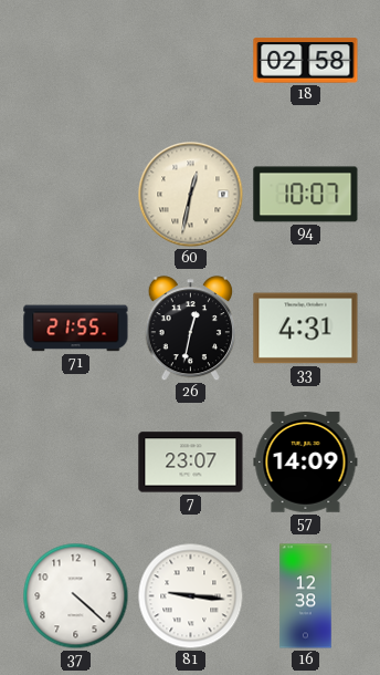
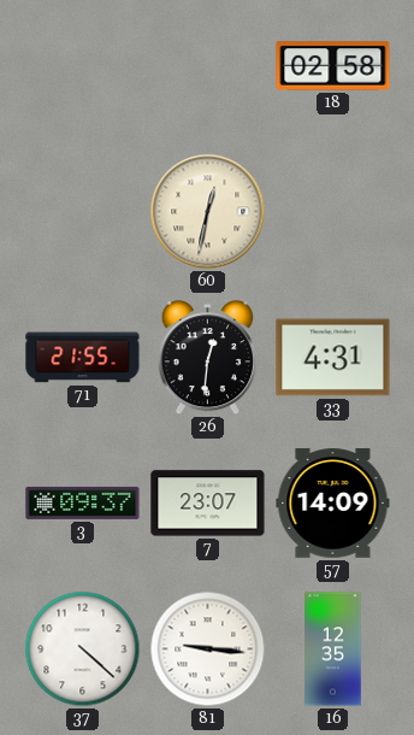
94: 10:07 -> none (306, 195)
26: 12:32 -> 12:31 (207, 358)
3: none -> 09:37 (83, 502)
16: 12:38 -> 12:35 (333, 649)
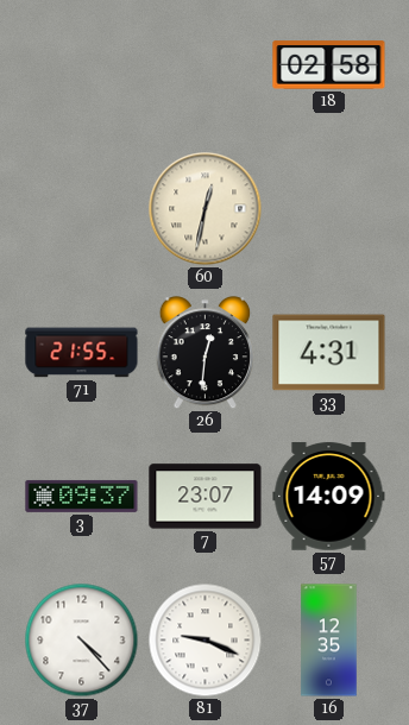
37: 4:22 -> 4:23 (82, 641)
81: 9:16 -> 9:19 (206, 641)
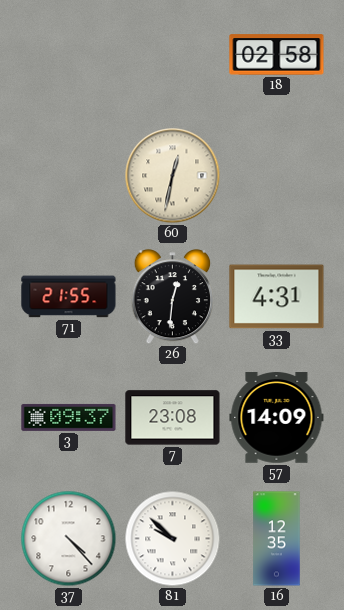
7: 23:07 -> 23:08 (173, 418)
81: 9:19 -> 9:52 (173, 539)
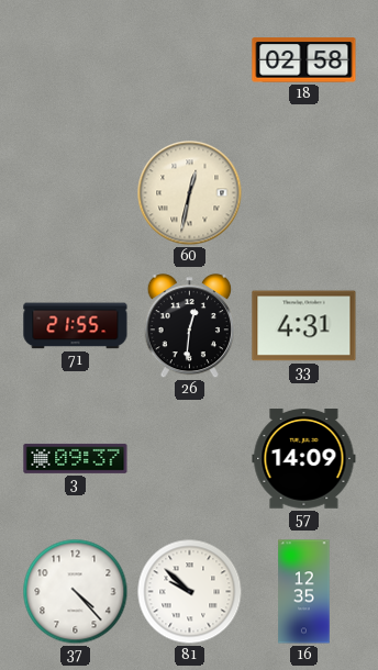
7: 23:08 -> none (173, 418)
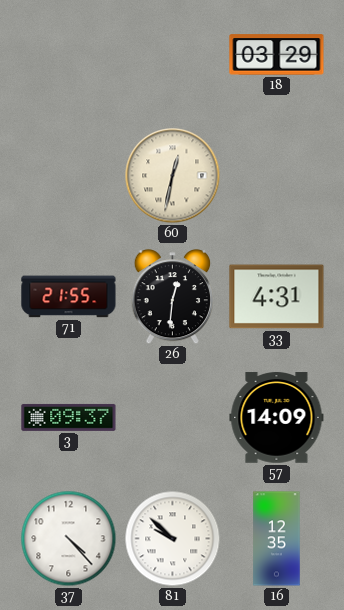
18: 02:58 -> 03:29 (277, 55)
